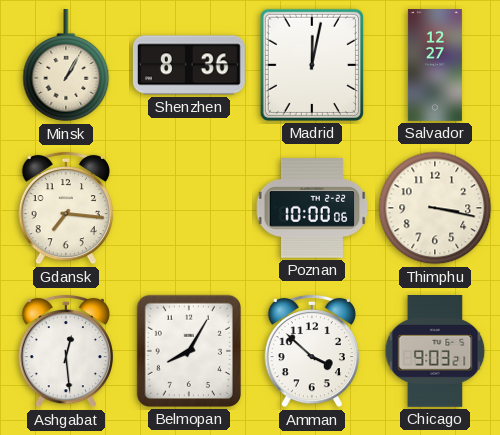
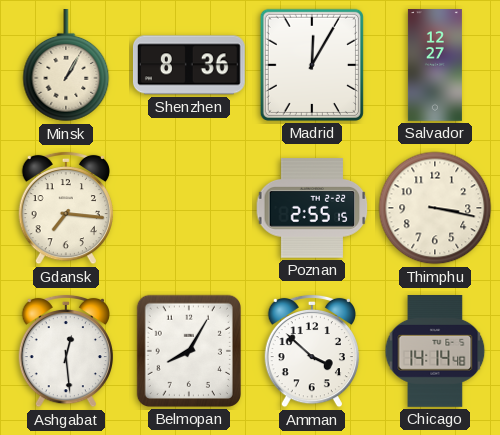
Madrid: 12:02 -> 12:05 (312, 65)
Poznan: 10:00 -> 2:55 (312, 208)
Chicago: 9:03 -> 14:14 (435, 352)
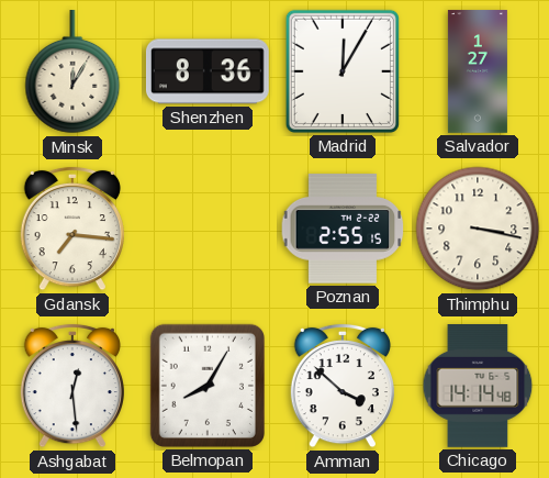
Minsk: 1:05 -> 12:05 (72, 73)
Salvador: 12:27 -> 1:27 (478, 71)
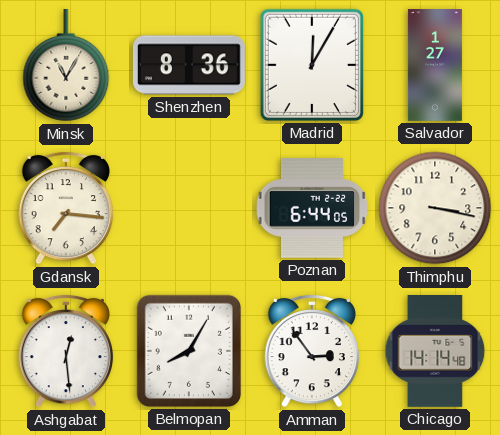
Minsk: 12:05 -> 11:05 (66, 66)
Poznan: 2:55 -> 6:44 (312, 208)
Amman: 3:52 -> 2:54 (312, 351)
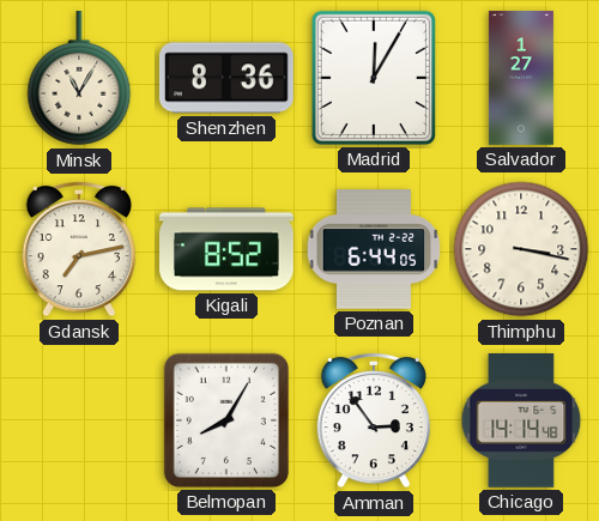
Gdansk: 7:16 -> 7:13 (79, 249)
Kigali: none -> 8:52 (228, 249)
Ashgabat: 12:29 -> none (66, 351)
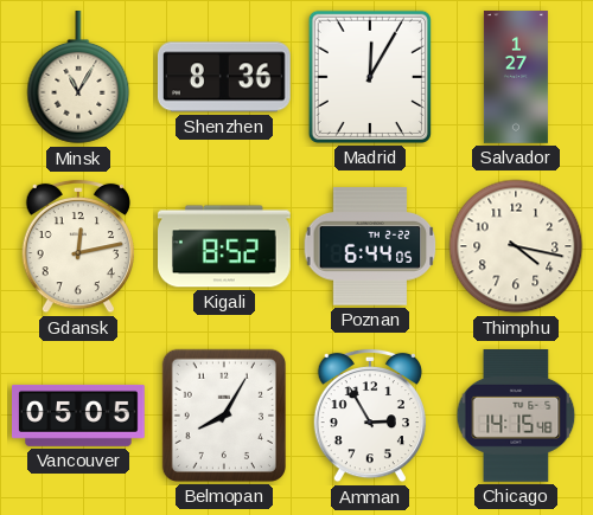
Gdansk: 7:13 -> 12:13 (78, 246)
Thimphu: 3:17 -> 4:17 (516, 246)
Vancouver: none -> 05:05 (79, 416)
Amman: 2:54 -> 2:55 (370, 416)
Chicago: 14:14 -> 14:15 (516, 417)
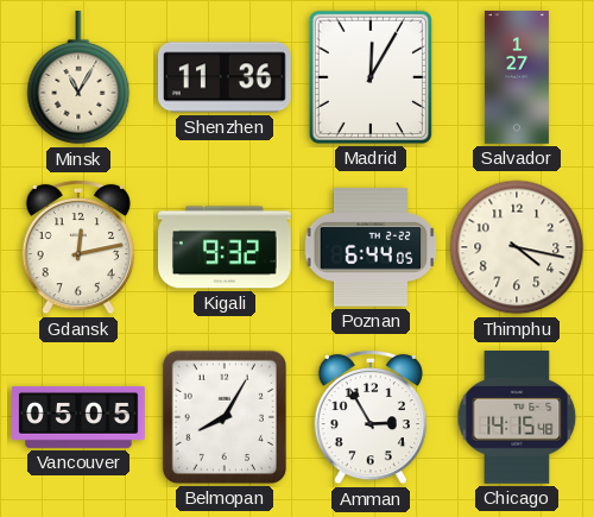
Shenzhen: 8:36 -> 11:36 (225, 77)
Kigali: 8:52 -> 9:32 (226, 247)
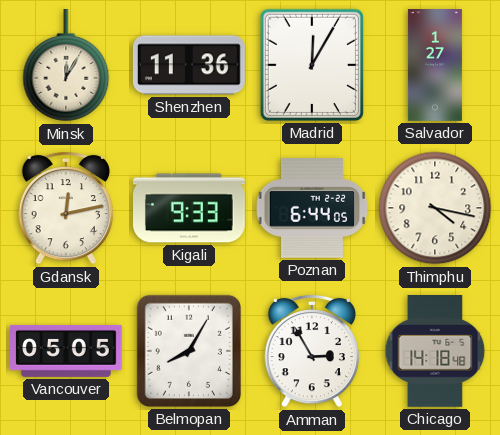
Minsk: 11:05 -> 12:05 (66, 66)
Kigali: 9:32 -> 9:33 (190, 208)
Chicago: 14:15 -> 14:18 (435, 352)
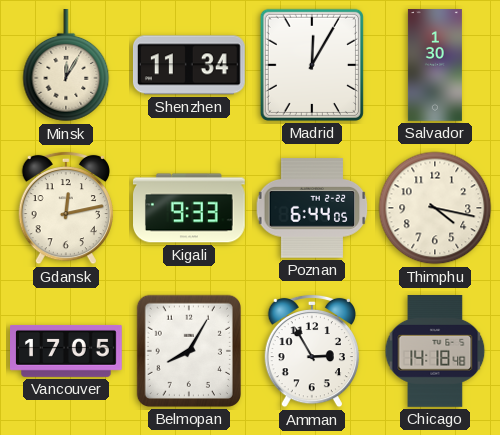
Shenzhen: 11:36 -> 11:34 (189, 65)
Salvador: 1:27 -> 1:30 (435, 65)
Vancouver: 05:05 -> 17:05 (67, 351)
